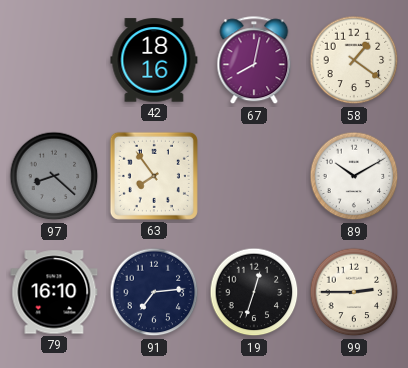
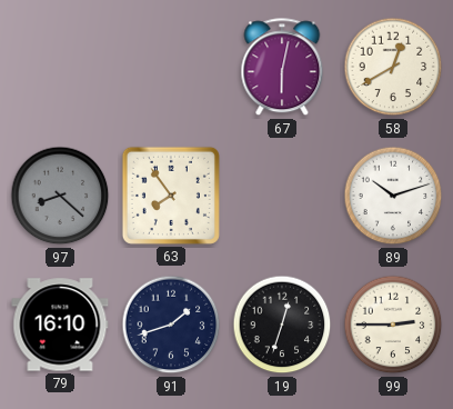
42: 18:16 -> none (154, 60)
67: 8:02 -> 6:02 (282, 68)
58: 1:21 -> 12:40 (393, 67)
89: 10:10 -> 10:12 (393, 196)
91: 7:14 -> 1:42 (171, 325)
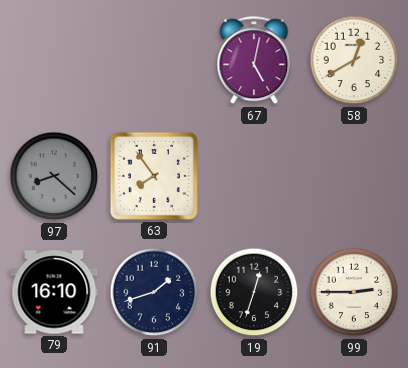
67: 6:02 -> 5:02 (254, 61)
89: 10:12 -> none (393, 196)
